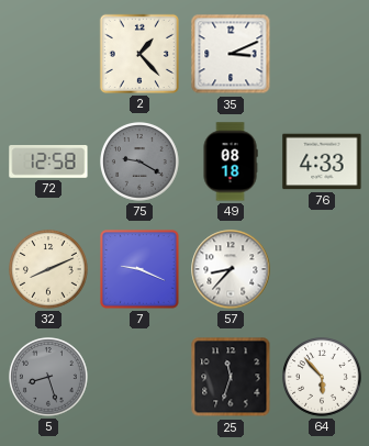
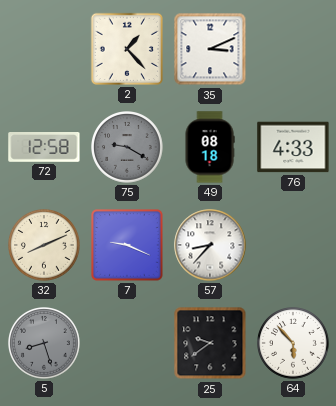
25: 11:33 -> 9:39 (210, 343)
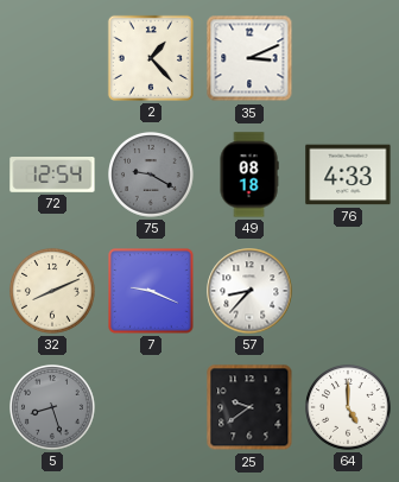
72: 12:58 -> 12:54 (52, 176)
64: 5:53 -> 5:00 (349, 408)
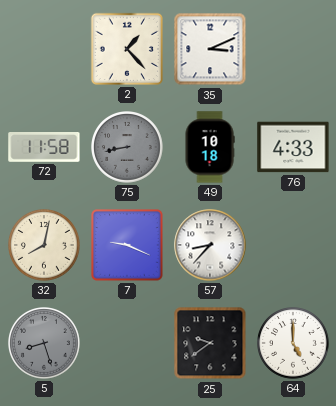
72: 12:54 -> 11:58 (44, 148)
75: 9:20 -> 8:43 (128, 148)
49: 08:18 -> 10:18 (210, 147)
32: 8:11 -> 8:02 (45, 246)
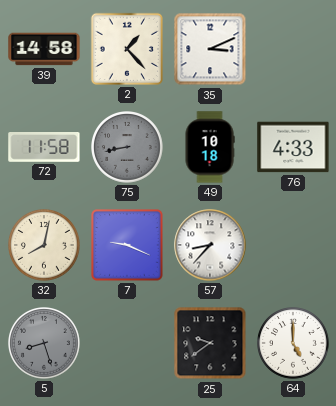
39: none -> 14:58 (44, 49)
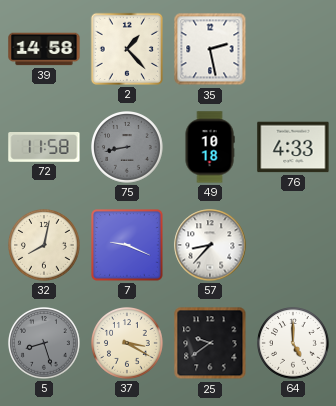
35: 3:11 -> 2:28 (210, 49)
37: none -> 3:20 (128, 344)
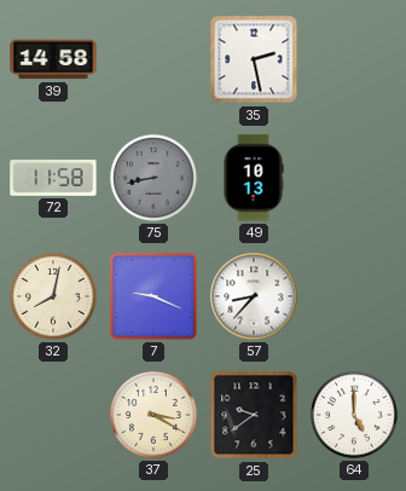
2: 1:23 -> none (127, 49)
49: 10:18 -> 10:13 (254, 178)
76: 4:33 -> none (293, 147)
5: 8:27 -> none (45, 344)
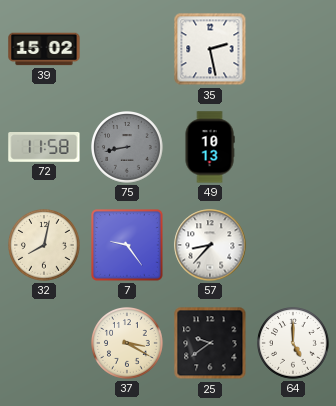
39: 14:58 -> 15:02 (44, 49)
7: 9:19 -> 9:24 (127, 245)
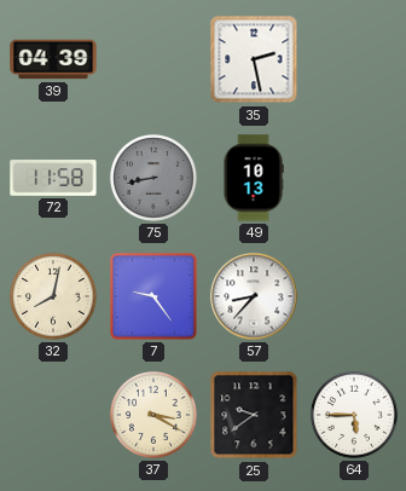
39: 15:02 -> 04:39 (53, 59)
64: 5:00 -> 5:45 (355, 416)
